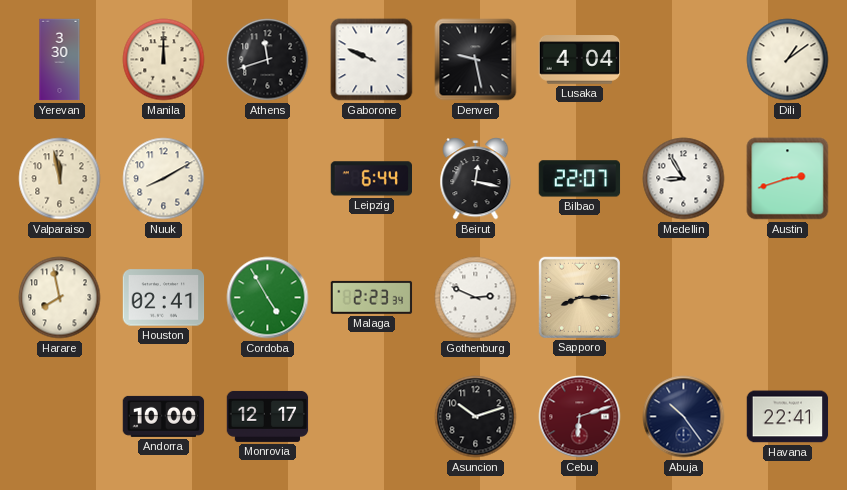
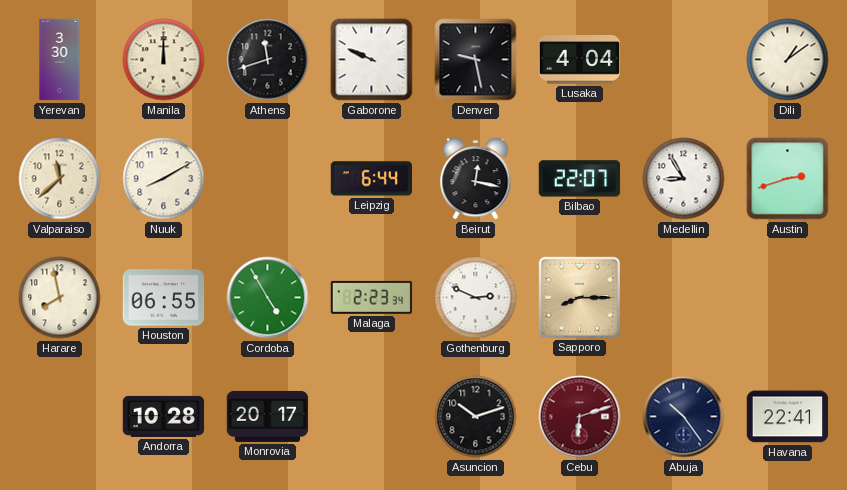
Valparaiso: 11:58 -> 11:38 (60, 179)
Houston: 02:41 -> 06:55 (164, 298)
Andorra: 10:00 -> 10:28 (164, 416)
Monrovia: 12:17 -> 20:17 (268, 416)
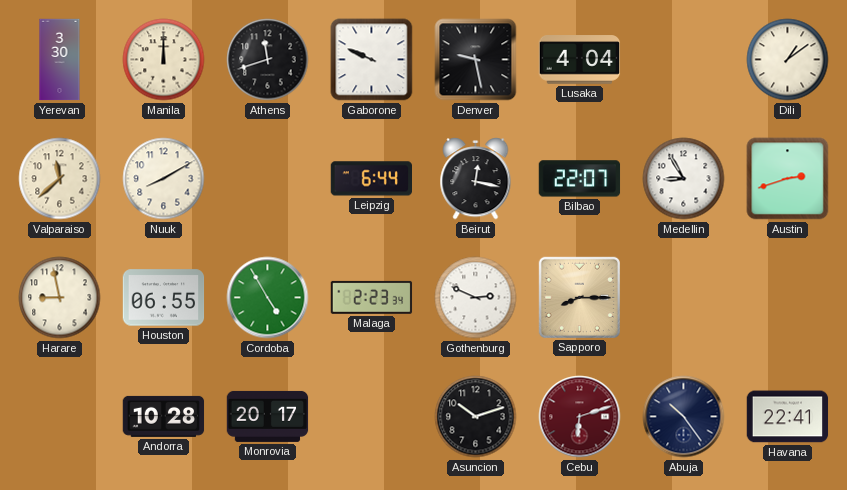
Harare: 7:58 -> 8:58 (60, 298)
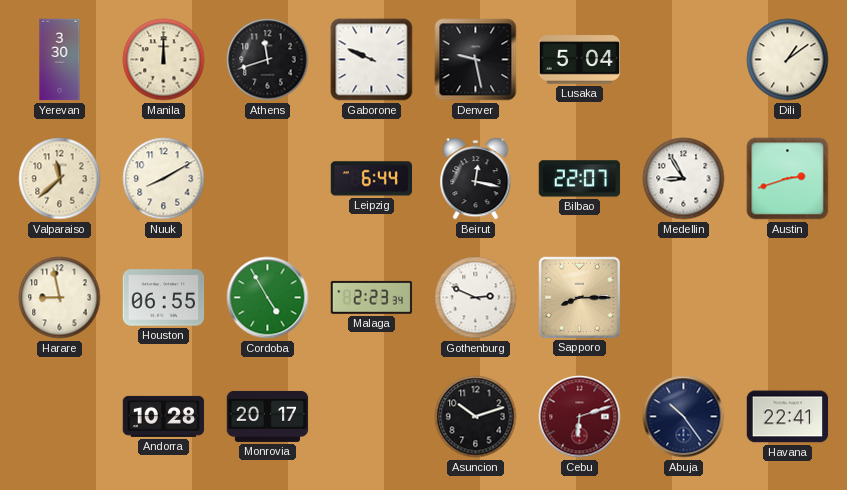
Lusaka: 4:04 -> 5:04 (580, 60)
